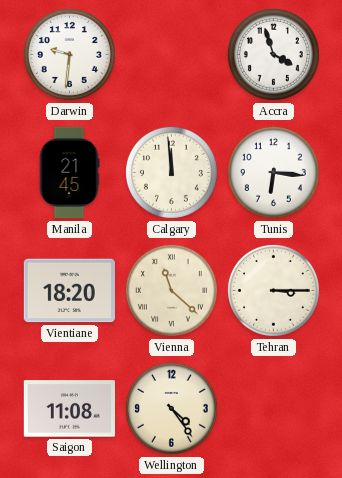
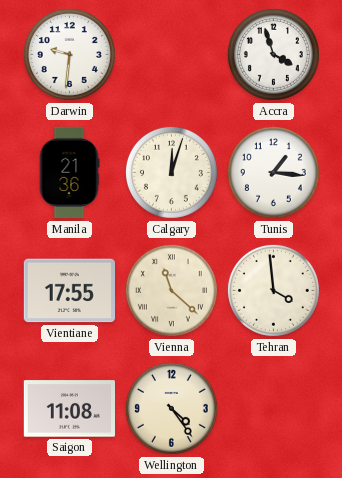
Manila: 21:45 -> 21:36 (69, 173)
Calgary: 11:59 -> 12:03 (171, 172)
Tunis: 6:16 -> 1:16 (273, 172)
Vientiane: 18:20 -> 17:55 (69, 291)
Tehran: 3:15 -> 3:59 (273, 290)
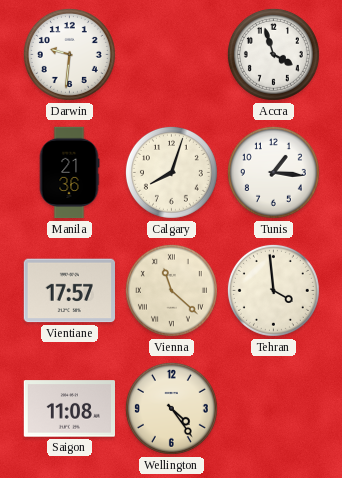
Calgary: 12:03 -> 8:03 (171, 172)
Vientiane: 17:55 -> 17:57 (69, 291)
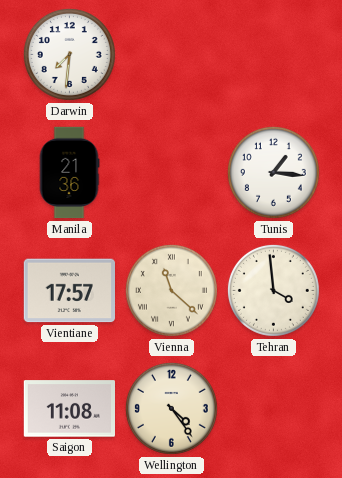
Darwin: 9:31 -> 7:31 (69, 54)
Accra: 3:57 -> none (273, 54)
Calgary: 8:03 -> none (171, 172)
